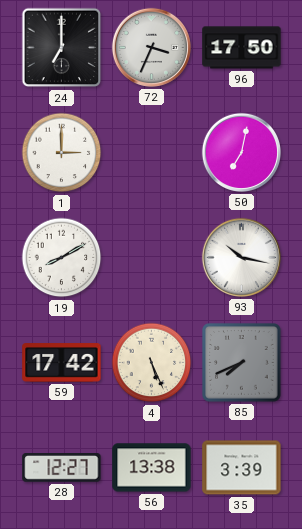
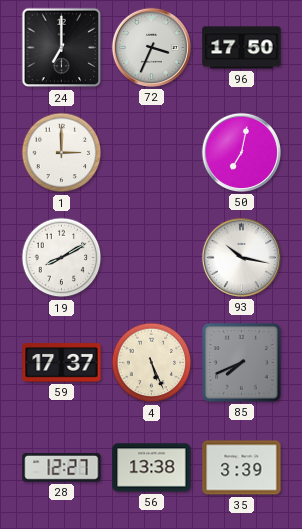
59: 17:42 -> 17:37 (62, 363)
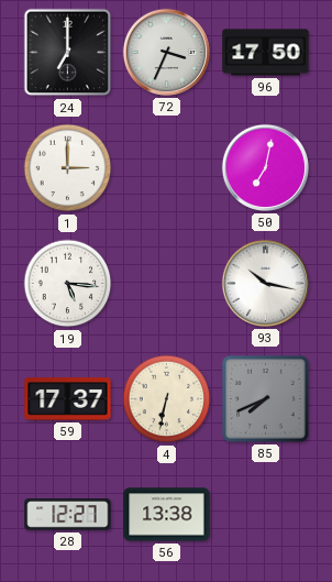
19: 8:10 -> 5:16 (68, 284)
4: 5:26 -> 6:32 (167, 399)
35: 3:39 -> none (242, 468)
